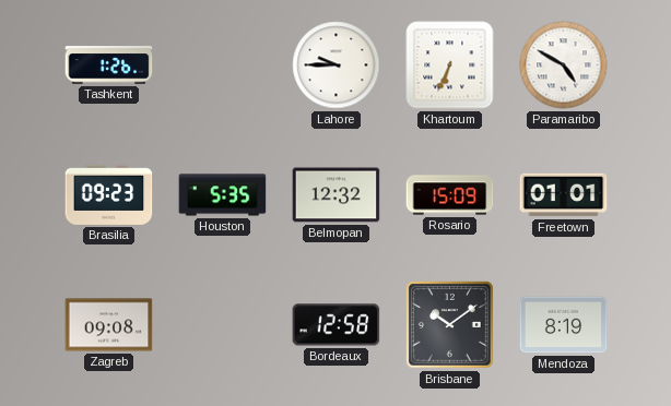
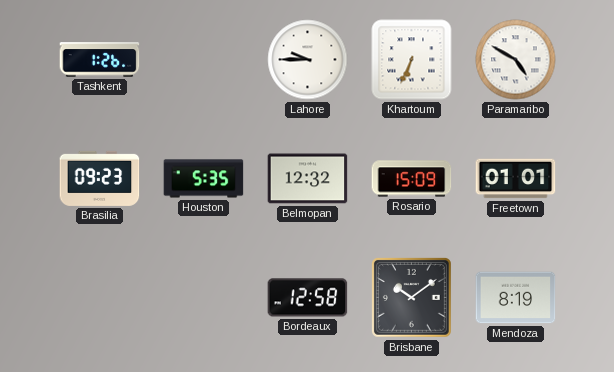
Zagreb: 09:08 -> none (109, 325)
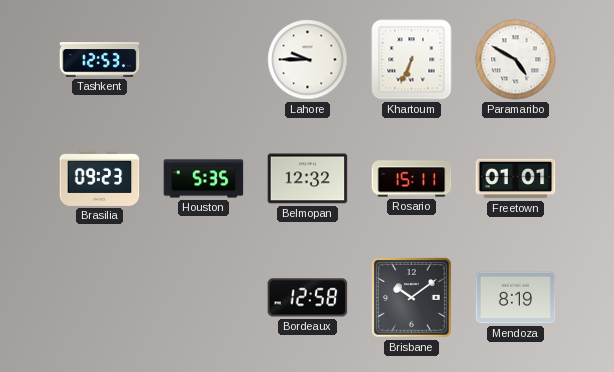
Tashkent: 1:26 -> 12:53 (100, 60)
Rosario: 15:09 -> 15:11 (412, 179)
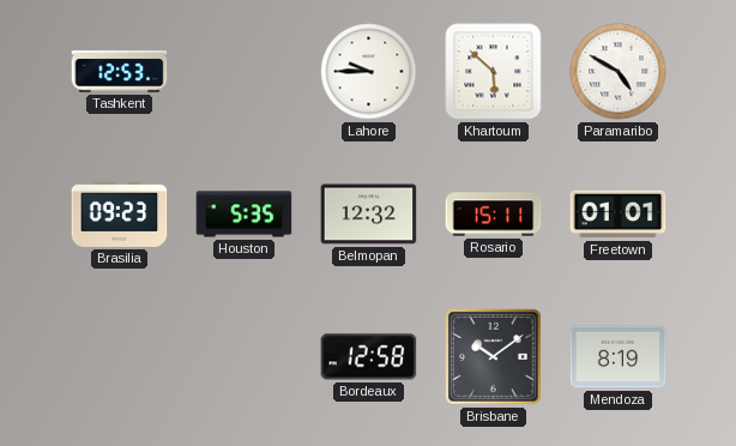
Khartoum: 6:34 -> 5:52 (494, 72)
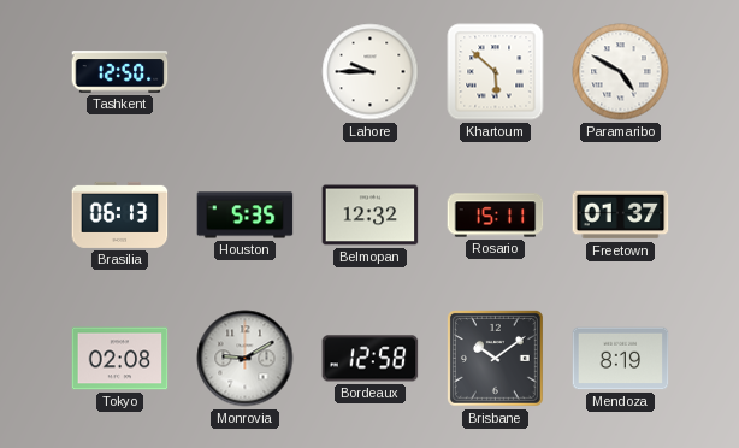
Tashkent: 12:53 -> 12:50 (120, 72)
Brasilia: 09:23 -> 06:13 (120, 214)
Freetown: 01:01 -> 01:37 (621, 216)
Tokyo: none -> 02:08 (120, 359)
Monrovia: none -> 9:10 (246, 359)
